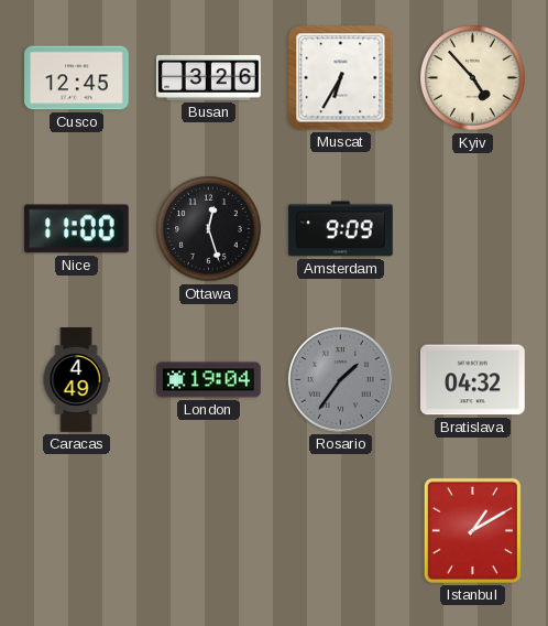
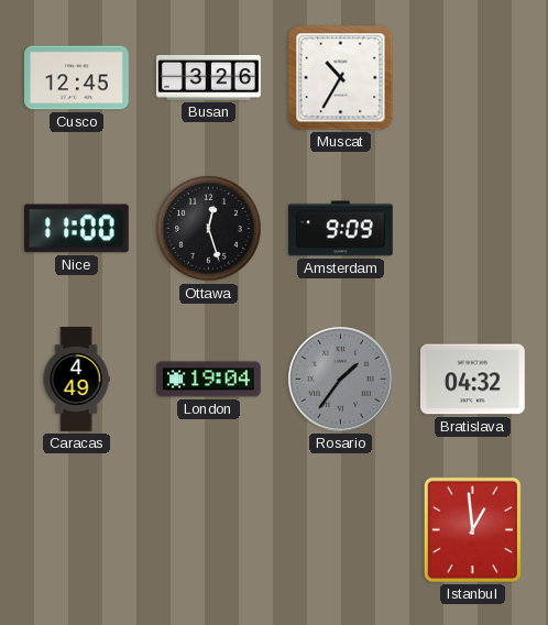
Muscat: 6:35 -> 10:35 (341, 78)
Kyiv: 4:53 -> none (473, 78)
Istanbul: 1:10 -> 12:59 (472, 529)
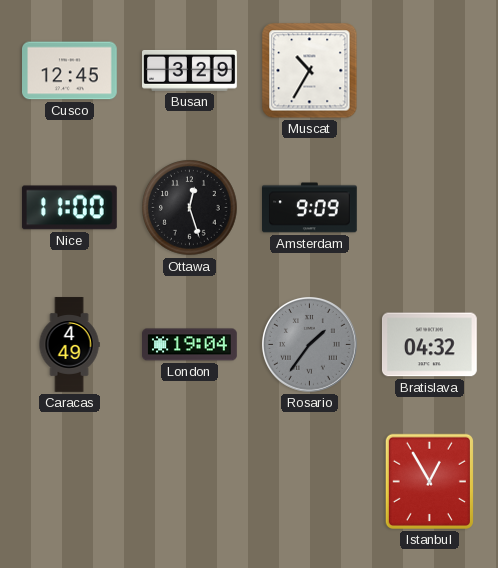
Busan: 3:26 -> 3:29 (190, 70)
Istanbul: 12:59 -> 12:55 (429, 481)
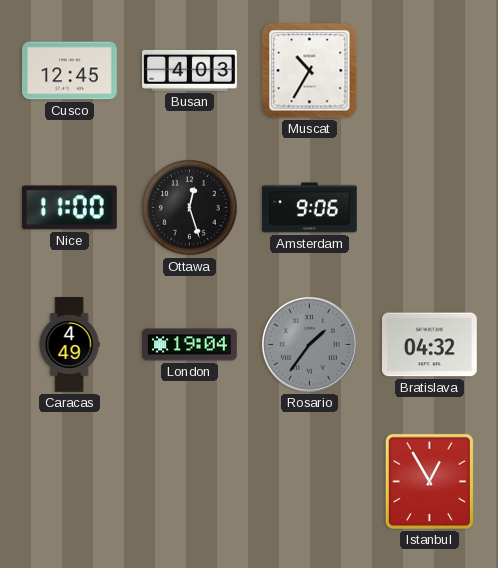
Busan: 3:29 -> 4:03 (190, 70)
Amsterdam: 9:09 -> 9:06 (310, 208)
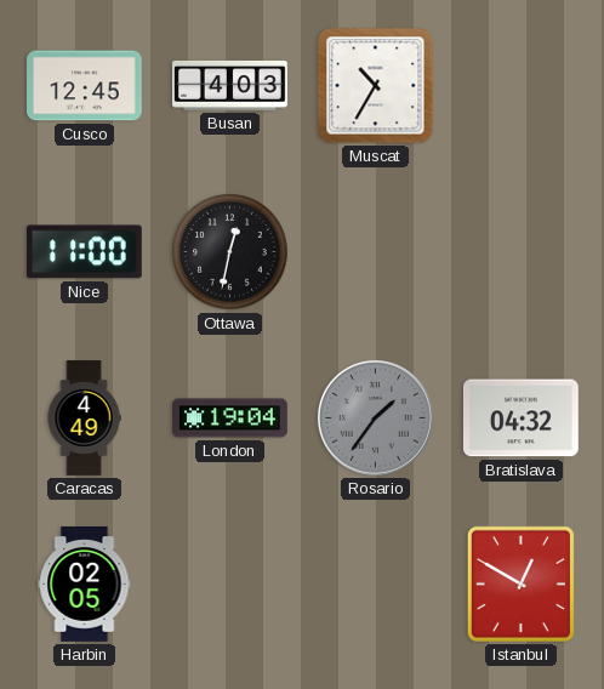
Ottawa: 12:27 -> 12:32 (230, 252)
Amsterdam: 9:06 -> none (310, 208)
Harbin: none -> 02:05 (85, 585)
Istanbul: 12:55 -> 12:50 (520, 583)
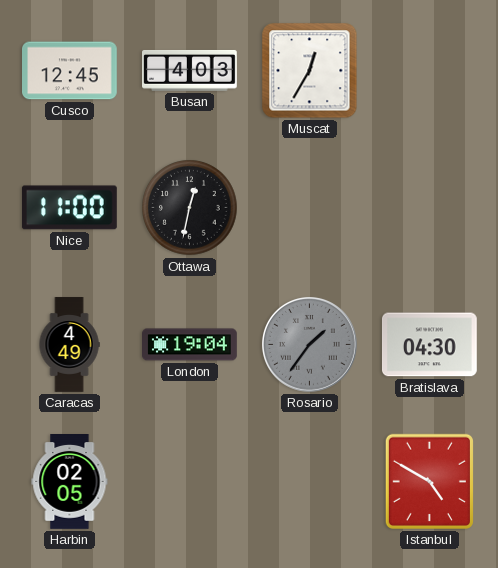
Muscat: 10:35 -> 12:35 (310, 71)
Bratislava: 04:32 -> 04:30 (430, 345)
Istanbul: 12:50 -> 4:50 (429, 481)
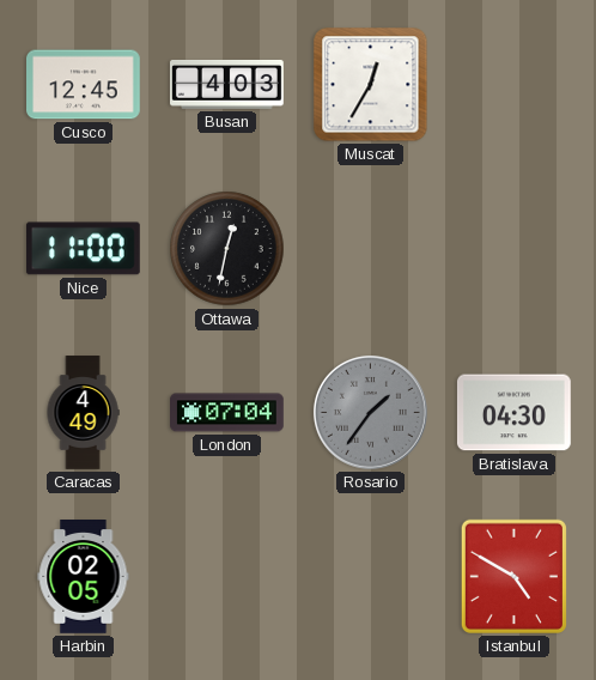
London: 19:04 -> 07:04 (227, 413)
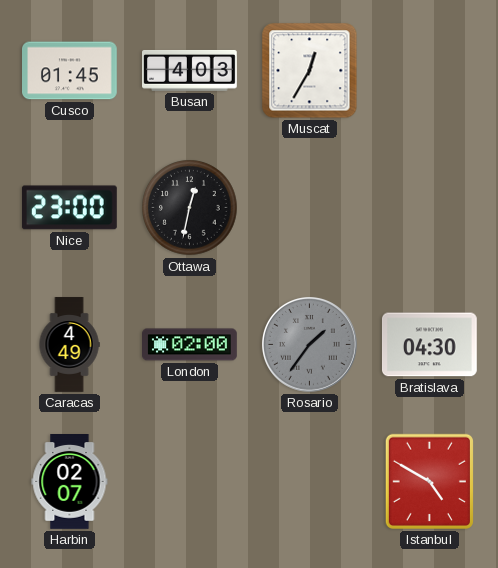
Cusco: 12:45 -> 01:45 (70, 71)
Nice: 11:00 -> 23:00 (69, 208)
London: 07:04 -> 02:00 (190, 345)
Harbin: 02:05 -> 02:07 (70, 482)
